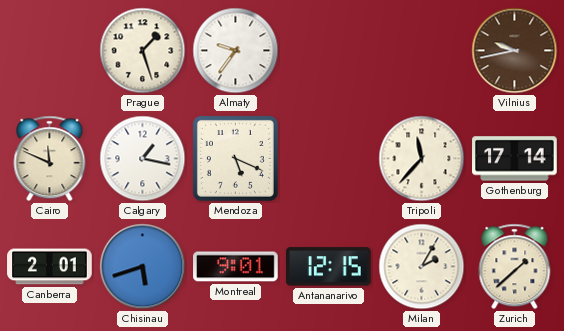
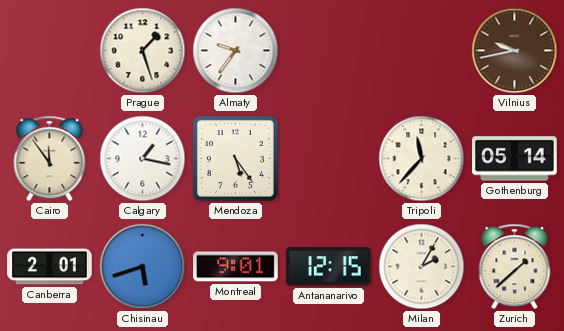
Cairo: 11:49 -> 11:54 (50, 159)
Mendoza: 5:19 -> 5:24 (235, 158)
Gothenburg: 17:14 -> 05:14 (515, 159)
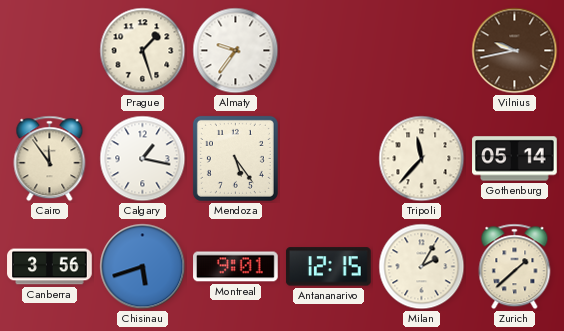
Canberra: 2:01 -> 3:56 (50, 267)
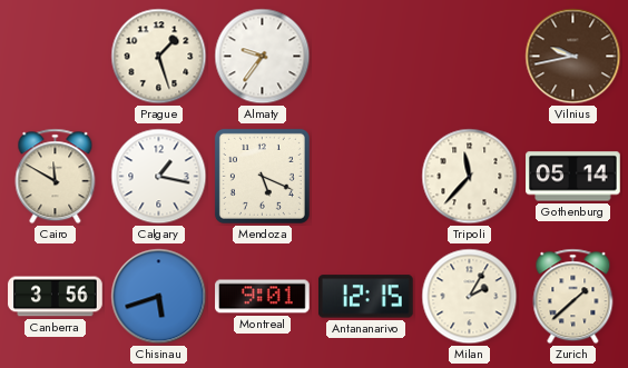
Cairo: 11:54 -> 11:50 (56, 177)
Mendoza: 5:24 -> 5:19 (262, 176)
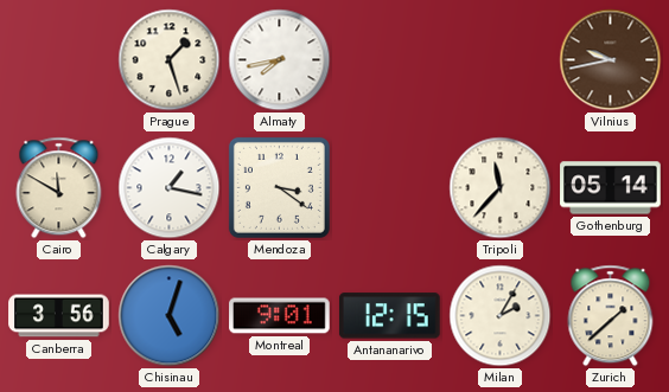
Almaty: 9:36 -> 7:43 (280, 60)
Mendoza: 5:19 -> 3:21 (279, 187)
Chisinau: 5:42 -> 5:03 (170, 316)
